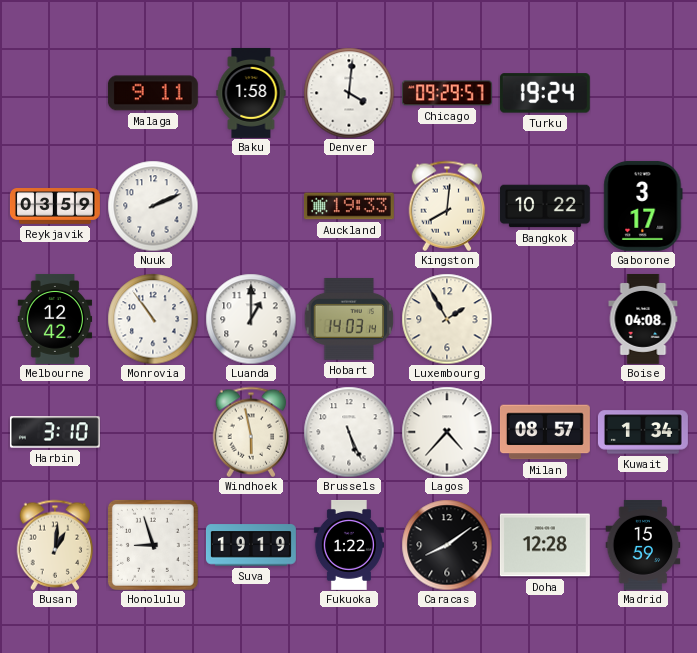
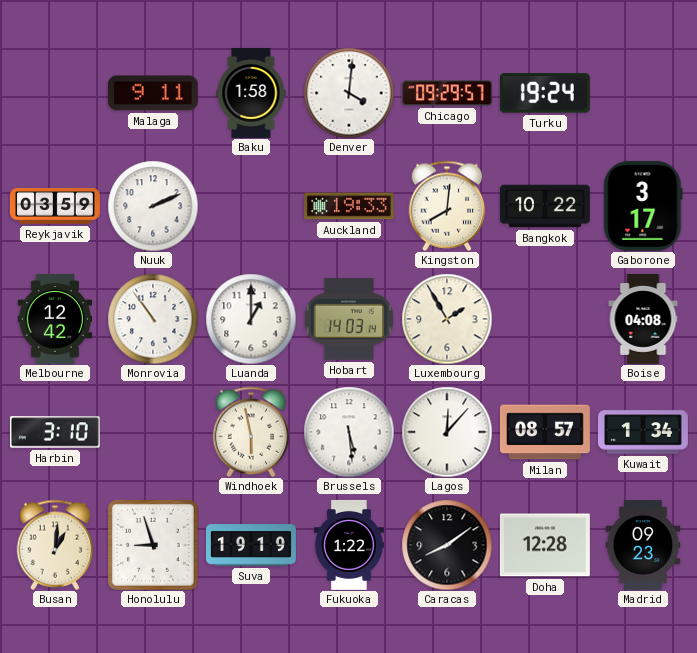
Brussels: 5:26 -> 5:29 (349, 432)
Lagos: 4:37 -> 12:07 (447, 432)
Madrid: 15:59 -> 09:23 (643, 545)
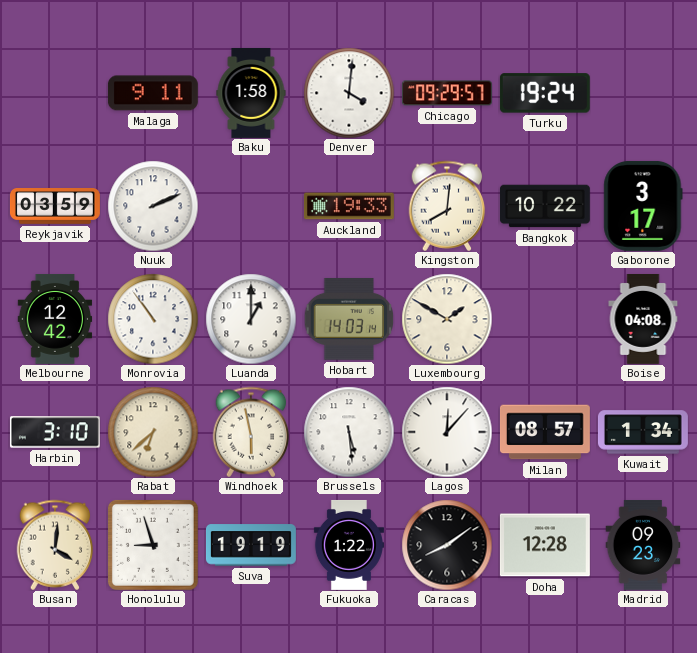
Luxembourg: 1:55 -> 1:50 (447, 319)
Rabat: none -> 6:38 (153, 432)
Busan: 1:01 -> 4:01 (55, 545)
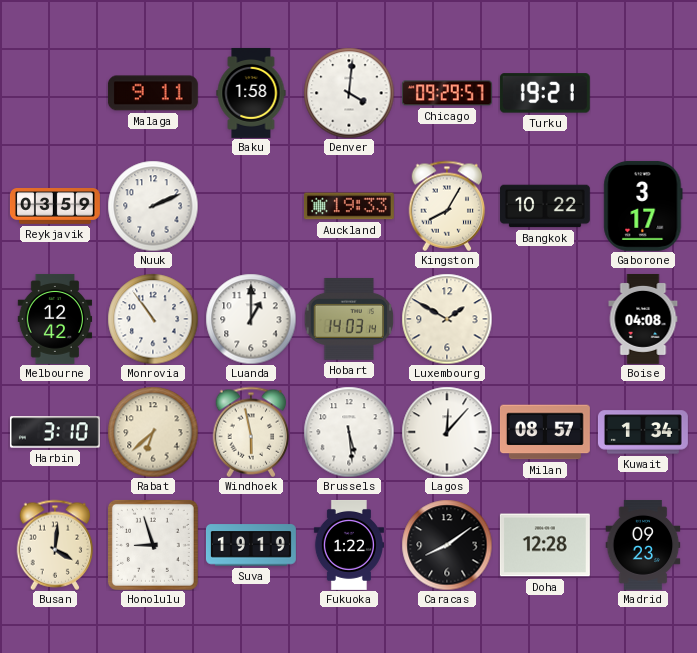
Turku: 19:24 -> 19:21 (545, 93)
Kingston: 8:01 -> 8:05 (447, 206)
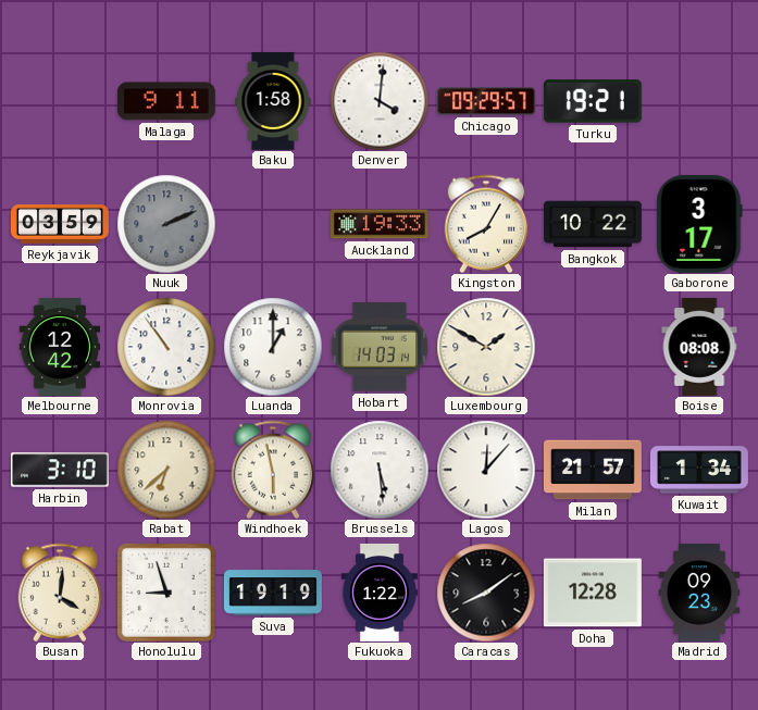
Nuuk dial: white -> grey (166, 224)
Boise: 04:08 -> 08:08 (699, 347)
Milan: 08:57 -> 21:57 (593, 470)
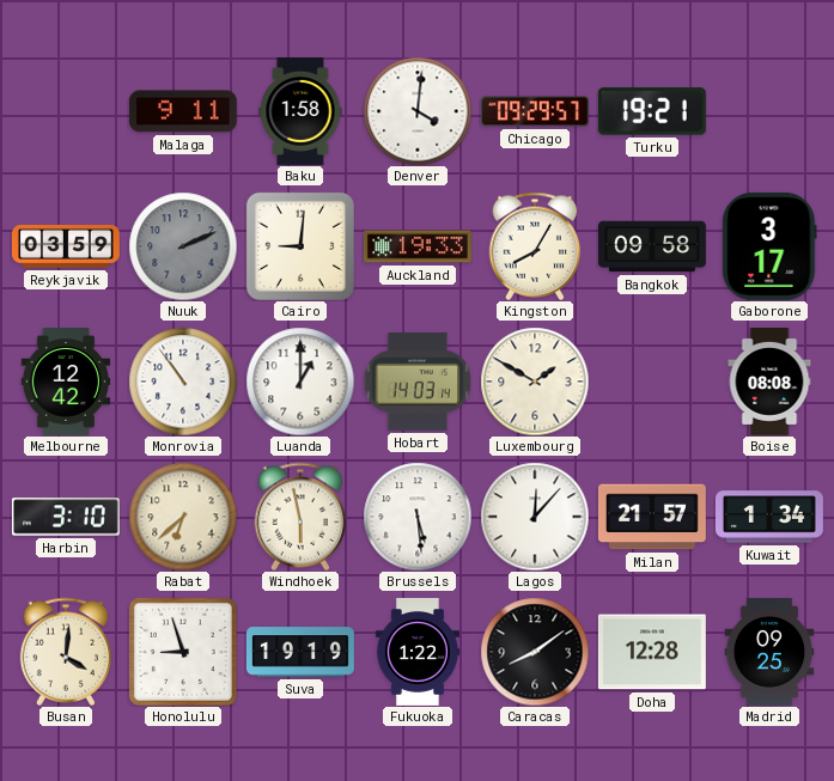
Cairo: none -> 9:01 (300, 246)
Bangkok: 10:22 -> 09:58 (652, 246)
Madrid: 09:23 -> 09:25 (769, 652)
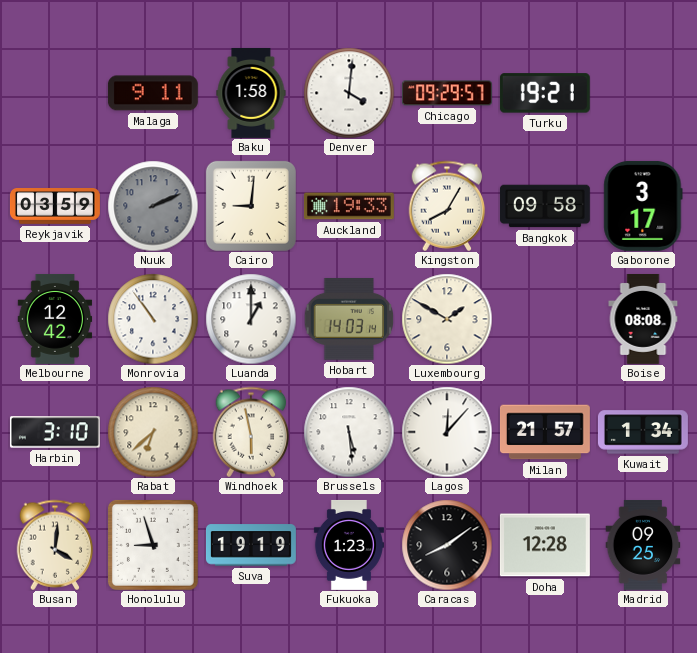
Fukuoka: 1:22 -> 1:23 (349, 545)
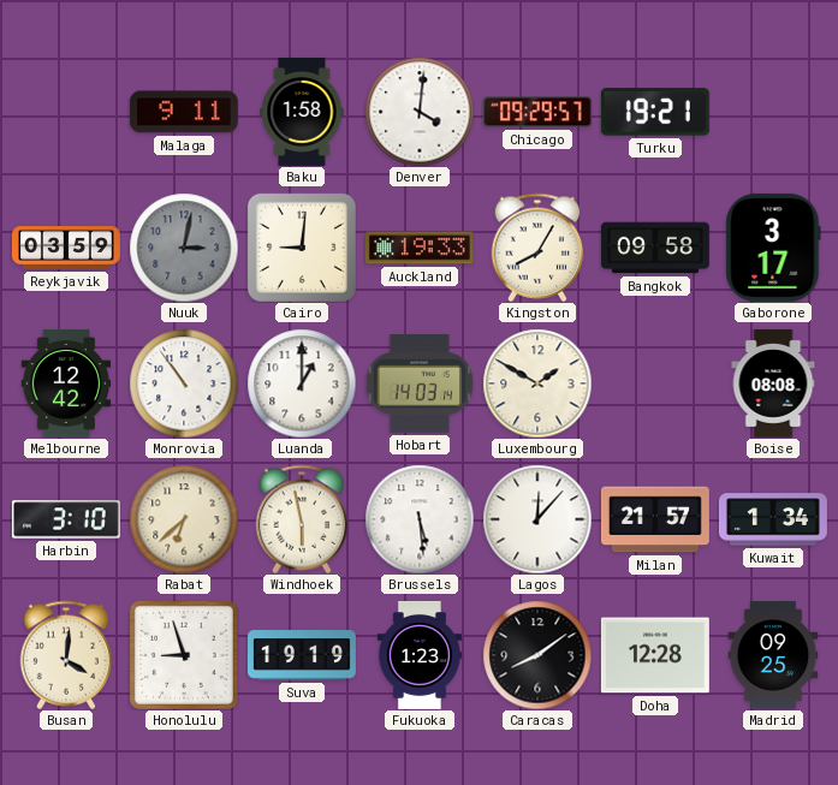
Nuuk: 2:11 -> 3:02 (184, 248)
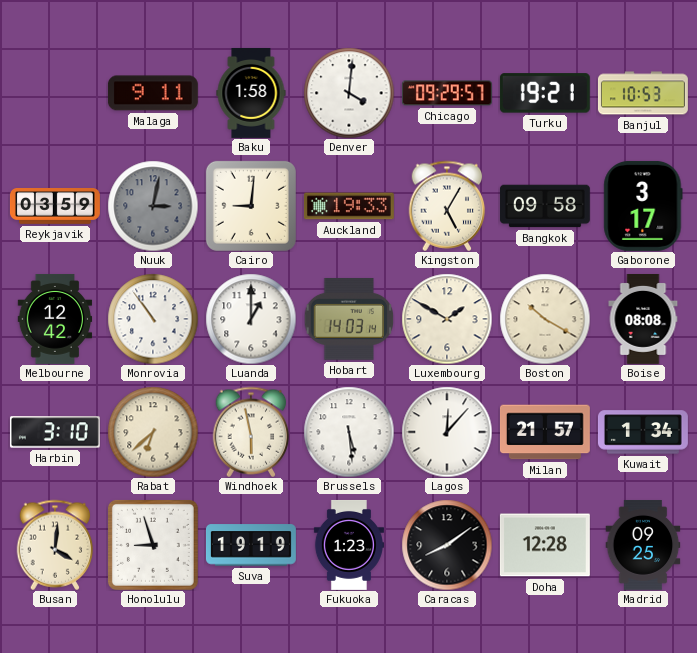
Banjul: none -> 10:53 (643, 93)
Kingston: 8:05 -> 5:05 (447, 206)
Boston: none -> 10:20 (545, 319)
